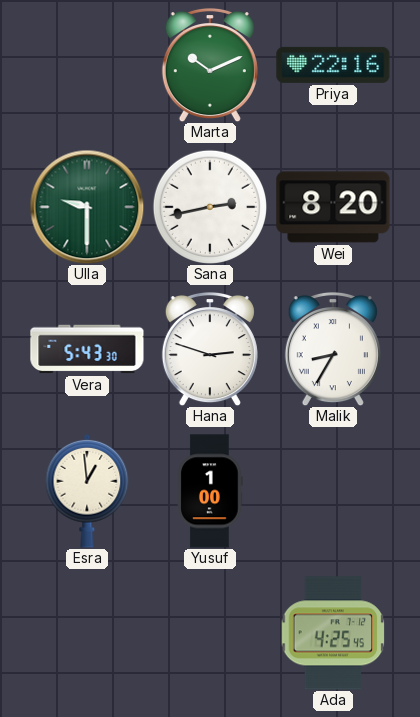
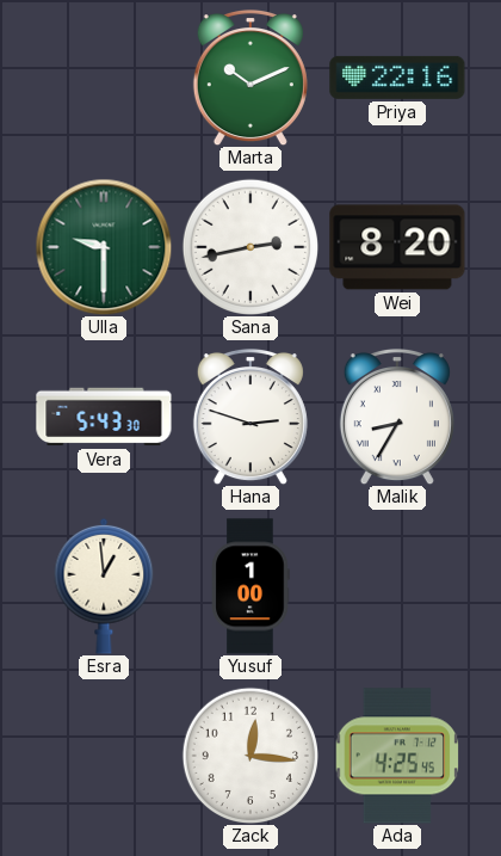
Zack: none -> 12:16 (249, 755)
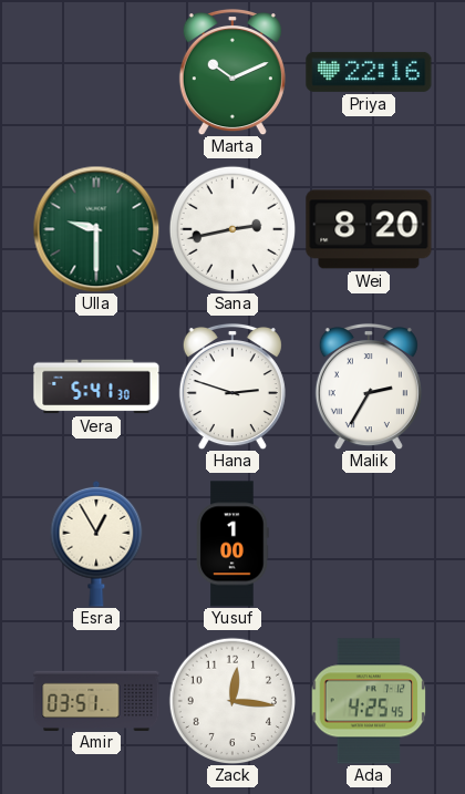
Vera: 5:43 -> 5:41 (96, 386)
Malik: 8:35 -> 2:35 (369, 386)
Esra: 12:59 -> 12:55 (96, 544)
Amir: none -> 03:51 (96, 700)
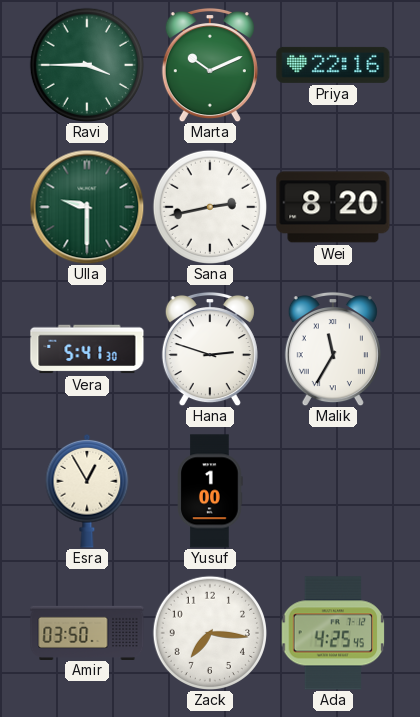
Ravi: none -> 3:45 (86, 64)
Malik: 2:35 -> 11:35 (333, 349)
Amir: 03:51 -> 03:50 (87, 632)
Zack: 12:16 -> 7:16 (209, 632)
